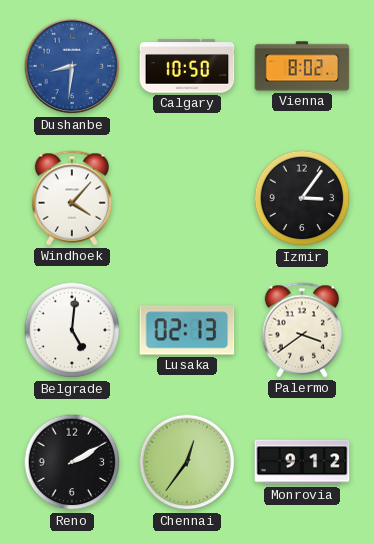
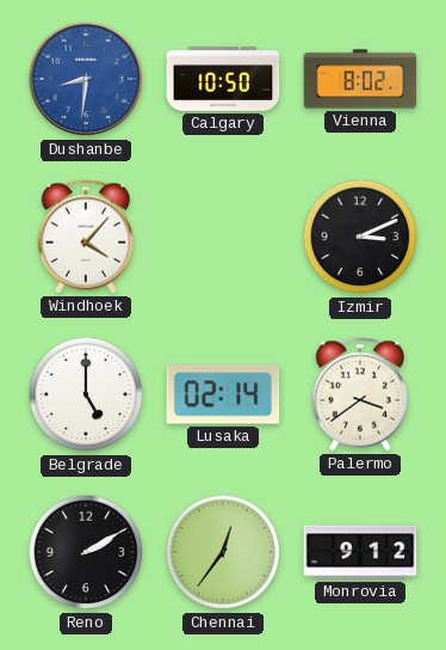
Izmir: 3:06 -> 3:11 (360, 237)
Belgrade: 5:01 -> 5:00 (86, 394)
Lusaka: 02:13 -> 02:14 (223, 394)
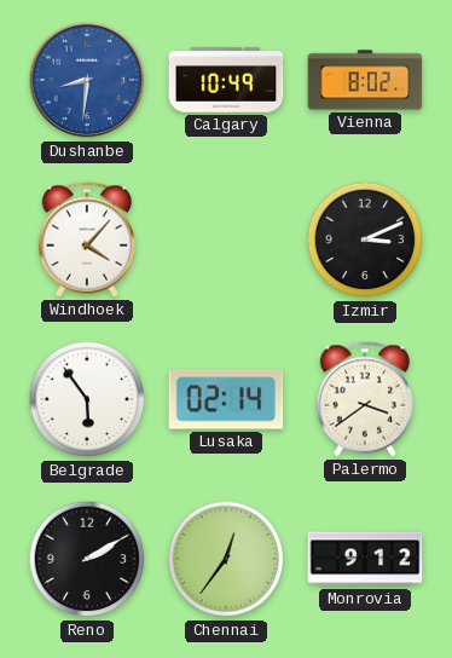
Calgary: 10:50 -> 10:49 (226, 80)
Belgrade: 5:00 -> 5:54 (87, 399)
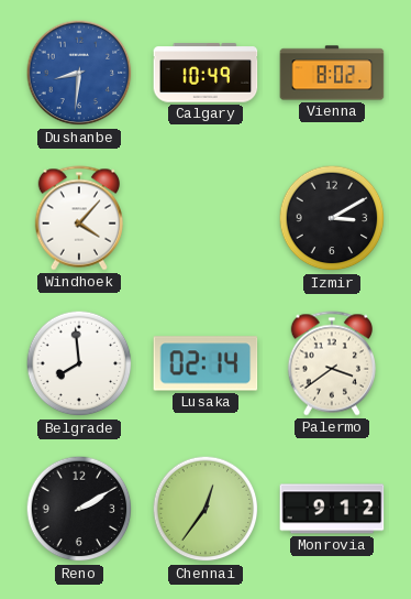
Izmir: 3:11 -> 3:10 (332, 218)
Belgrade: 5:54 -> 7:59 (79, 363)
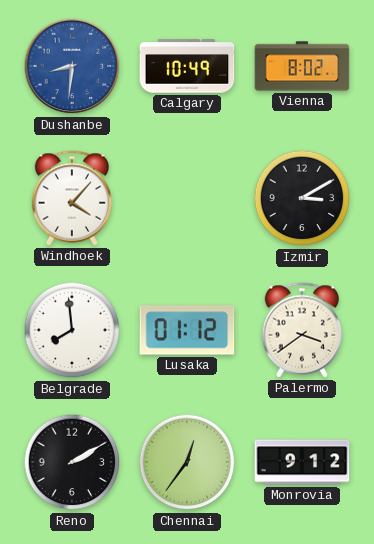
Lusaka: 02:14 -> 01:12 (187, 330)
